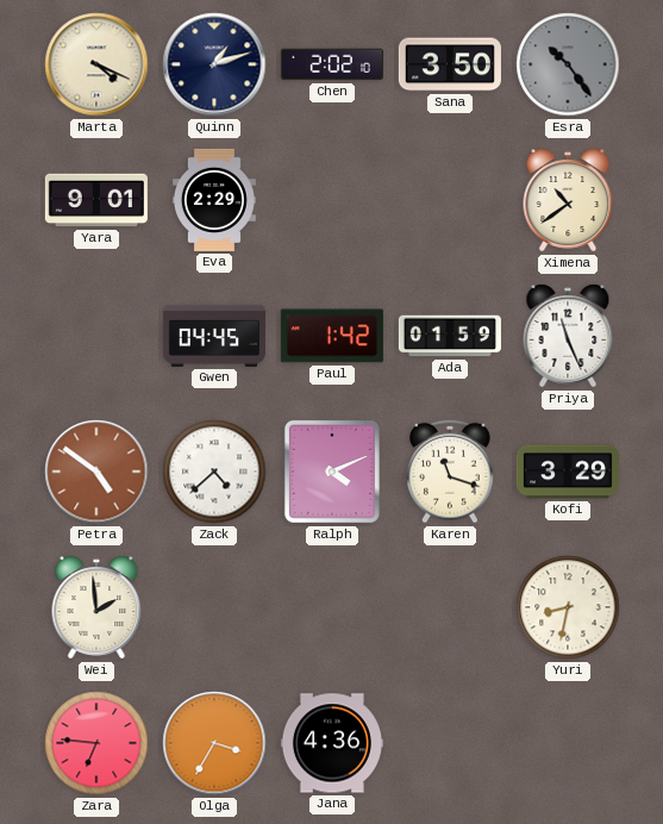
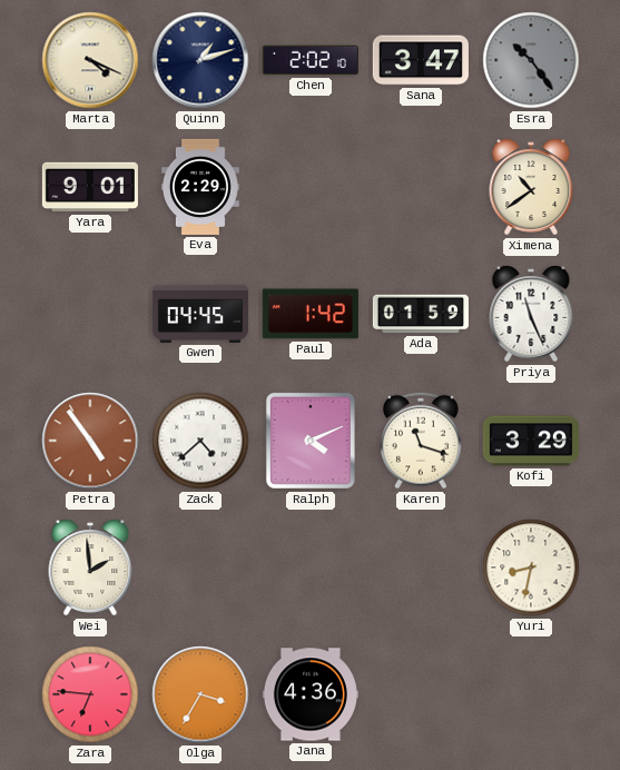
Sana: 3:50 -> 3:47 (421, 60)
Petra: 4:51 -> 4:54 (90, 441)
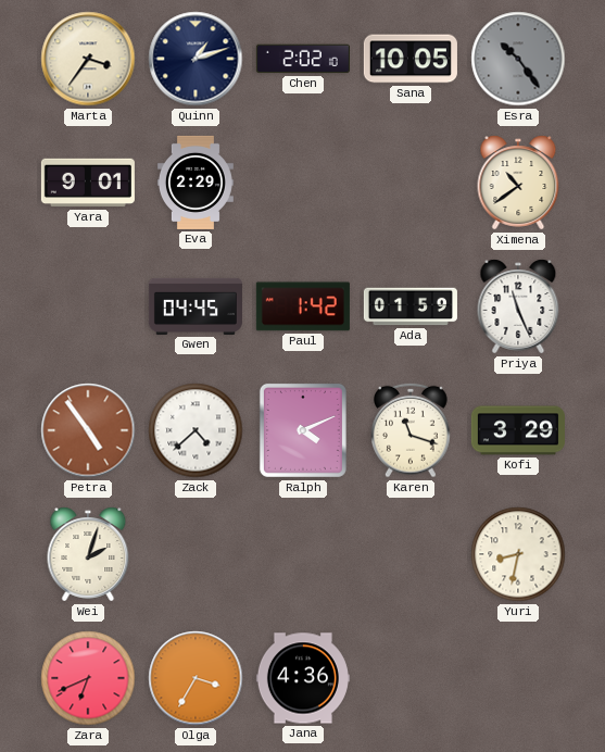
Marta: 4:19 -> 3:36 (88, 59)
Sana: 3:47 -> 10:05 (411, 59)
Wei: 1:59 -> 2:03 (88, 554)
Zara: 6:46 -> 6:41 (88, 678)
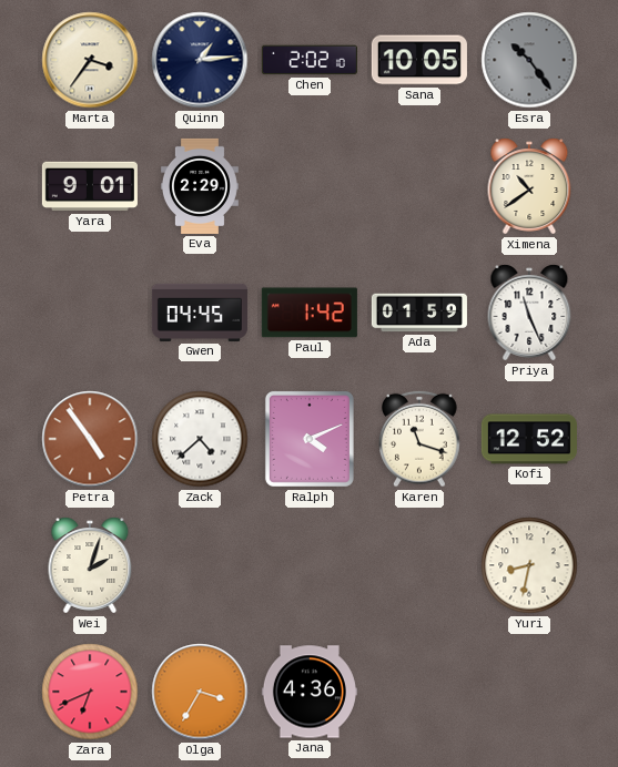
Quinn: 1:12 -> 1:14 (200, 60)
Kofi: 3:29 -> 12:52 (529, 439)
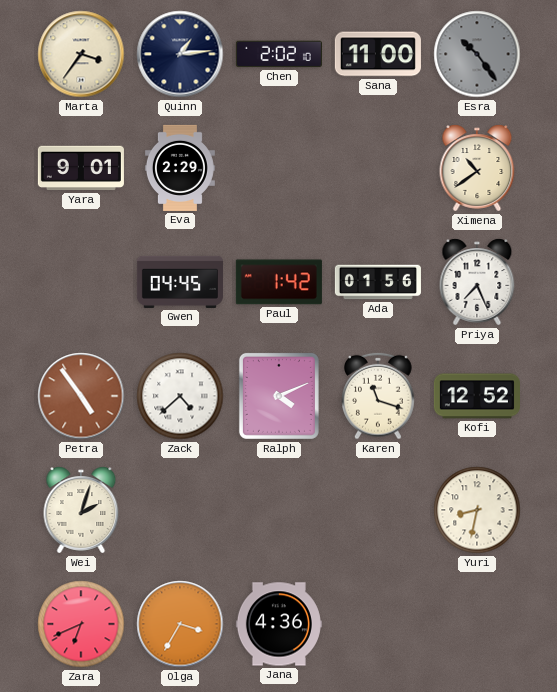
Sana: 10:05 -> 11:00 (378, 54)
Ada: 01:59 -> 01:56 (378, 282)
Priya: 11:26 -> 7:26 (477, 282)
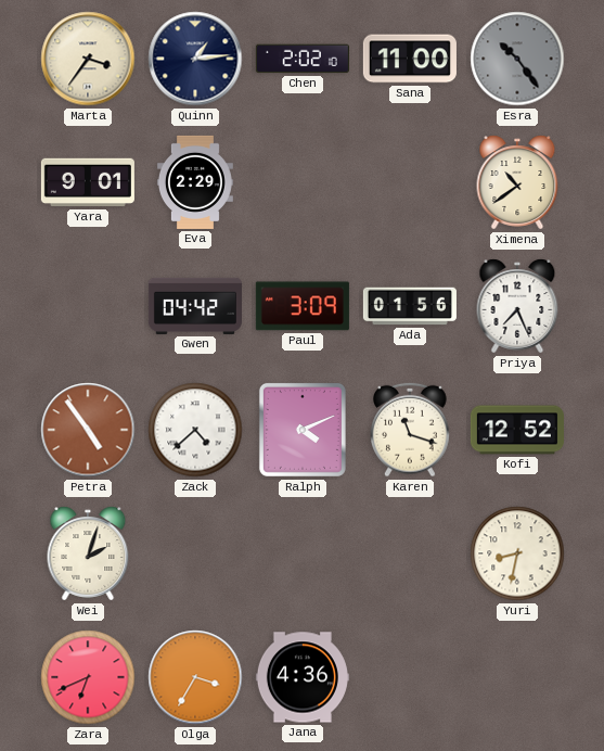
Gwen: 04:45 -> 04:42 (195, 306)
Paul: 1:42 -> 3:09 (303, 306)
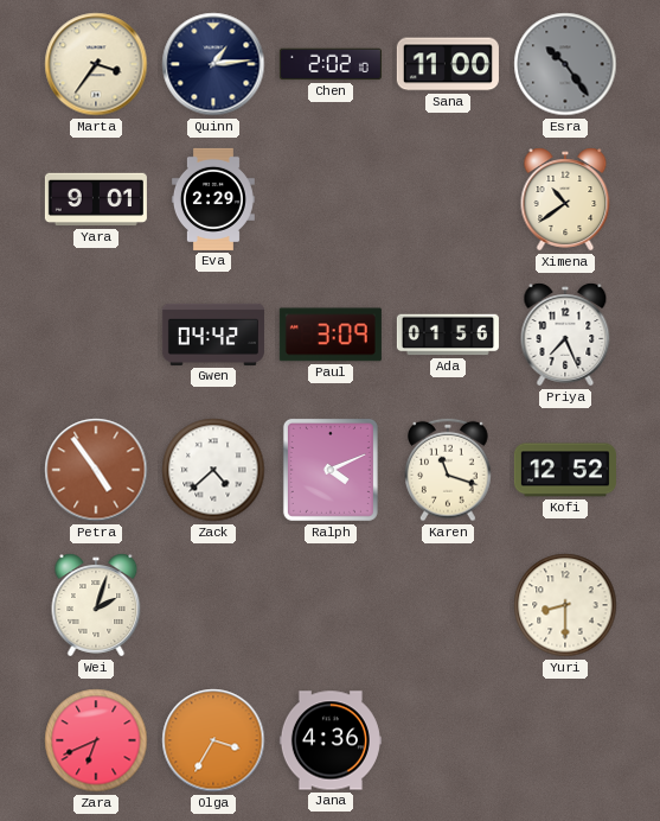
Yuri: 8:32 -> 8:30 (565, 605)
